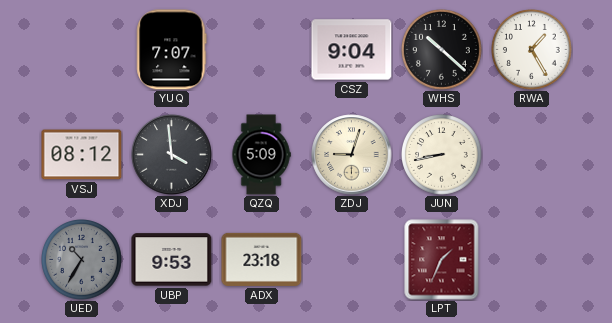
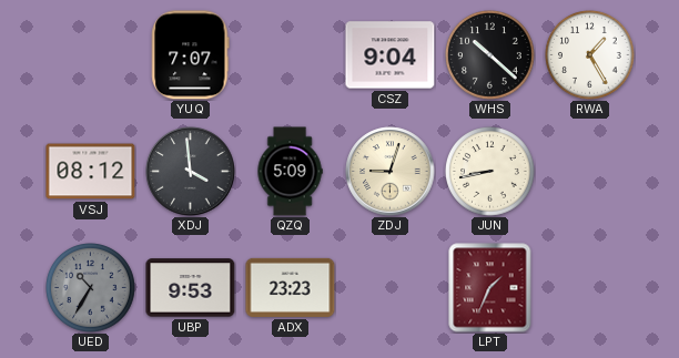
ADX: 23:18 -> 23:23 (291, 287)
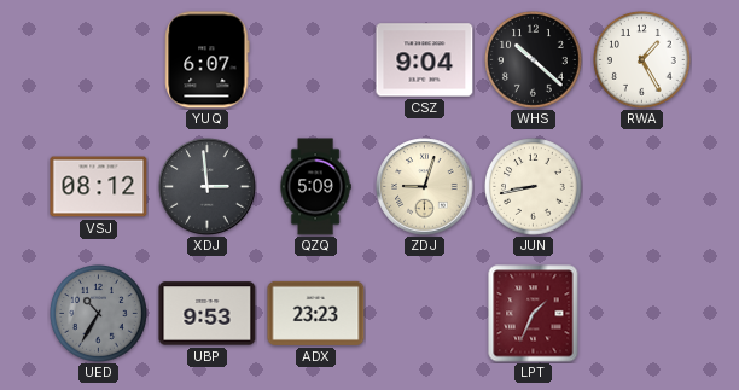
YUQ: 7:07 -> 6:07 (208, 60)
XDJ: 3:59 -> 2:59 (208, 187)
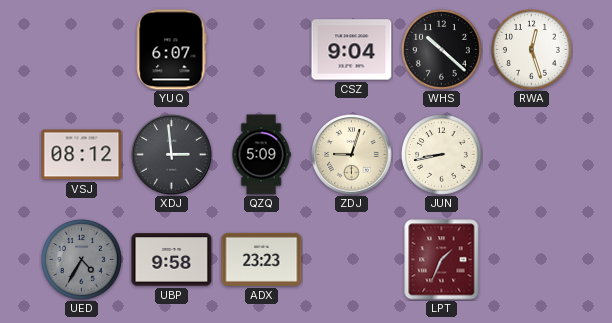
RWA: 1:25 -> 12:27 (532, 50)
UED: 10:35 -> 4:35 (82, 260)
UBP: 9:53 -> 9:58 (172, 260)
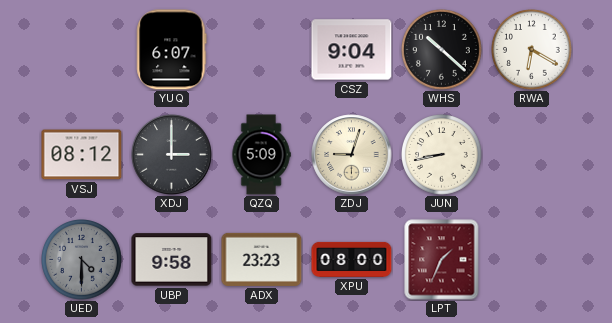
RWA: 12:27 -> 6:20 (532, 50)
XDJ: 2:59 -> 3:00 (172, 155)
UED: 4:35 -> 4:30 (82, 260)
XPU: none -> 08:00 (352, 259)
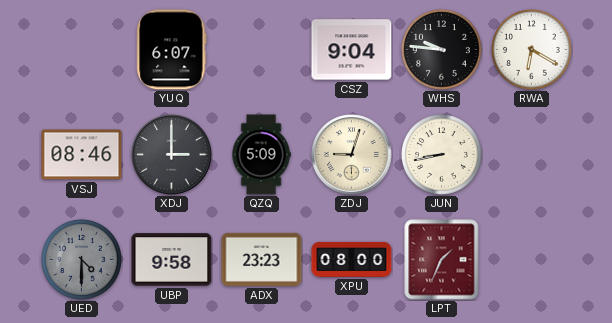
WHS: 10:22 -> 9:46 (442, 50)
VSJ: 08:12 -> 08:46 (82, 155)
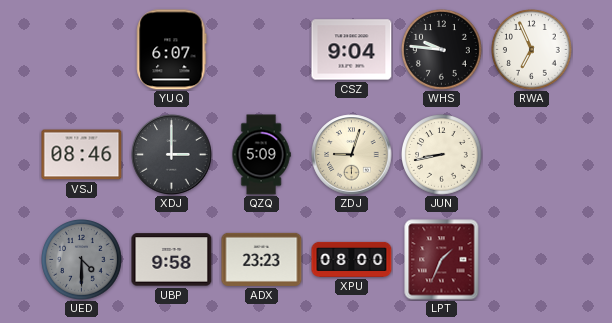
RWA: 6:20 -> 6:56 (532, 50)
